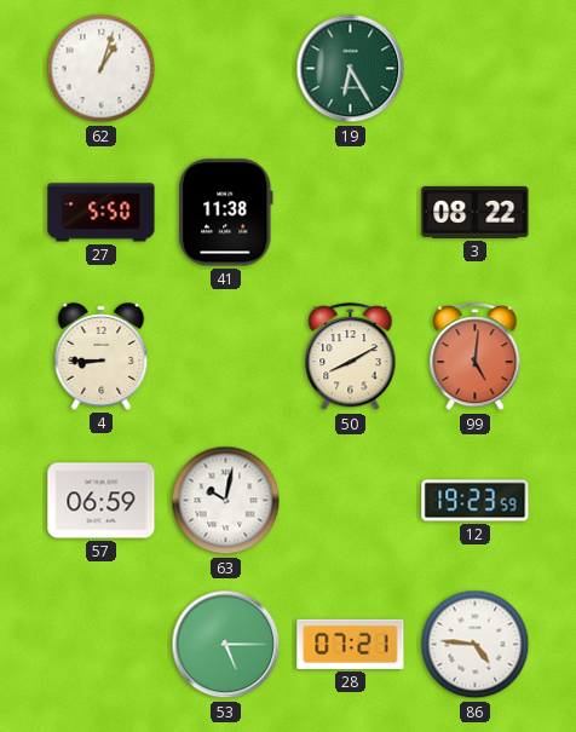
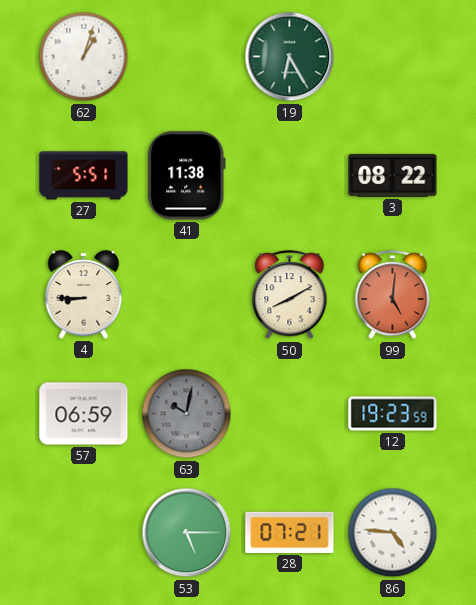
27: 5:50 -> 5:51 (84, 176)
63 dial: white -> grey (187, 414)
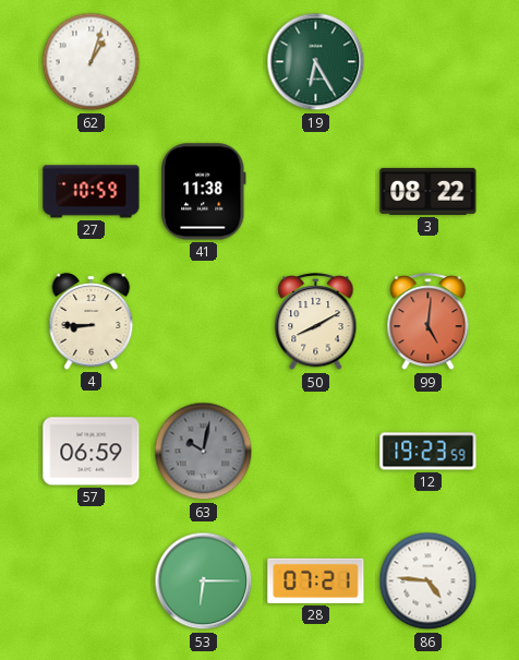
27: 5:51 -> 10:59 (92, 192)
53: 5:15 -> 6:15 (204, 581)
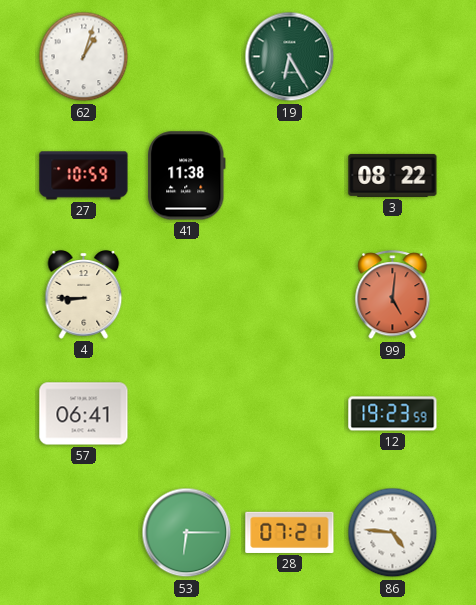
50: 8:10 -> none (316, 322)
57: 06:59 -> 06:41 (84, 414)
63: 10:02 -> none (204, 452)
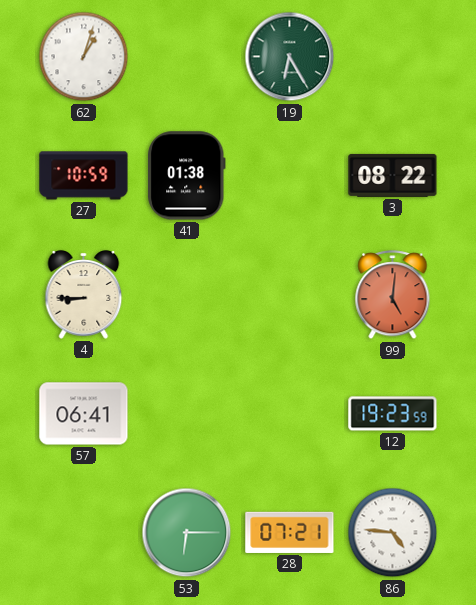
41: 11:38 -> 01:38 (187, 176)
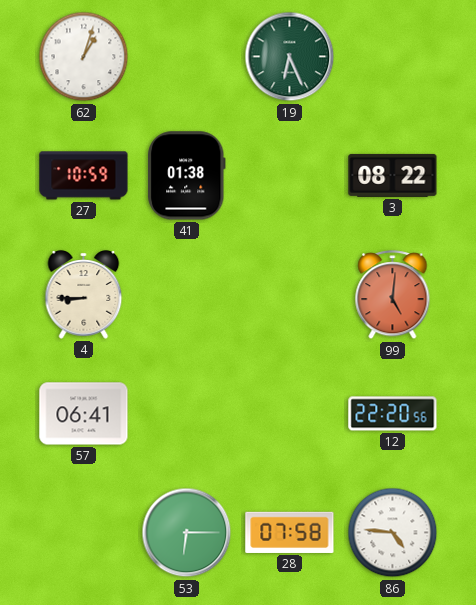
19: 6:25 -> 6:26 (290, 57)
12: 19:23 -> 22:20 (393, 414)
28: 07:21 -> 07:58 (290, 532)
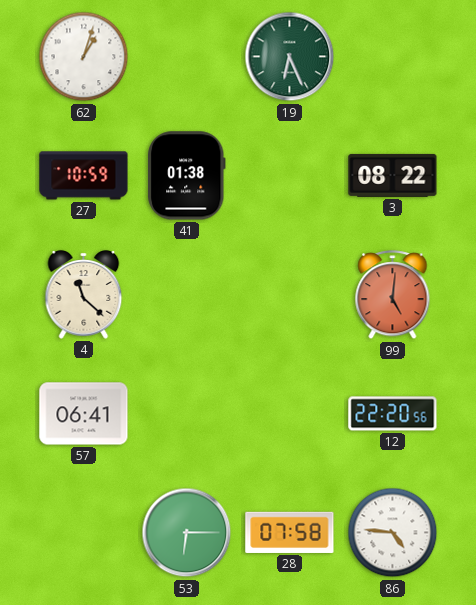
4: 8:45 -> 11:22 (84, 295)
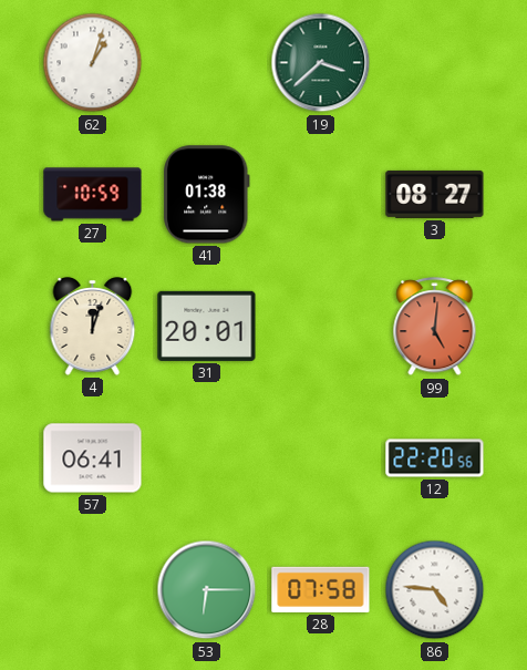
19: 6:26 -> 3:38 (321, 63)
3: 08:22 -> 08:27 (435, 194)
4: 11:22 -> 12:03 (93, 327)
31: none -> 20:01 (207, 326)
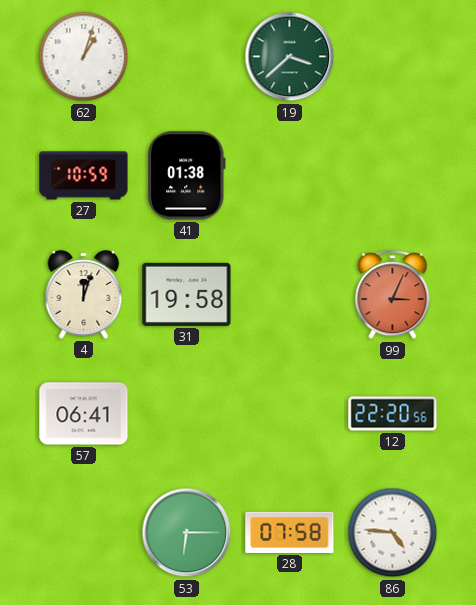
3: 08:27 -> none (435, 194)
31: 20:01 -> 19:58 (187, 294)
99: 5:01 -> 3:04 (393, 295)
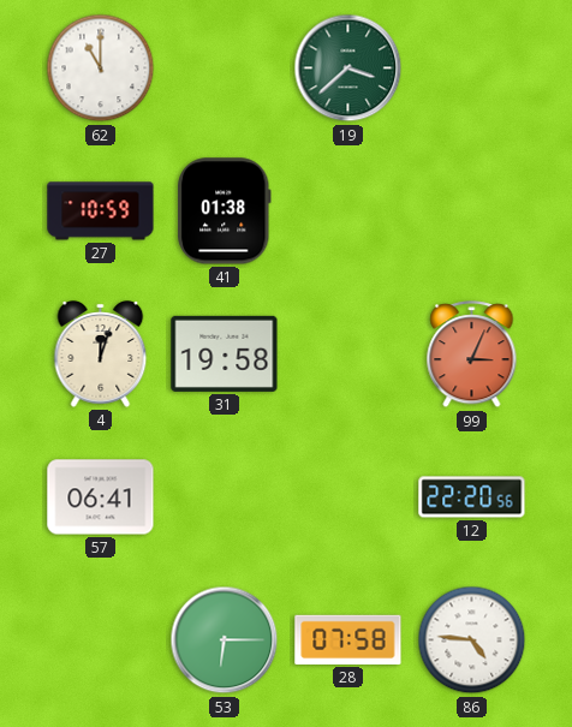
62: 1:03 -> 11:00 (101, 68)
